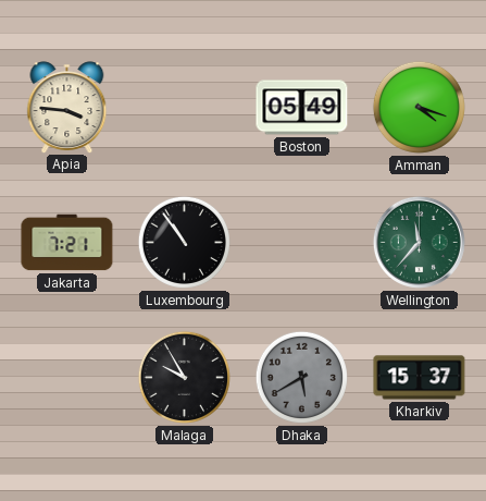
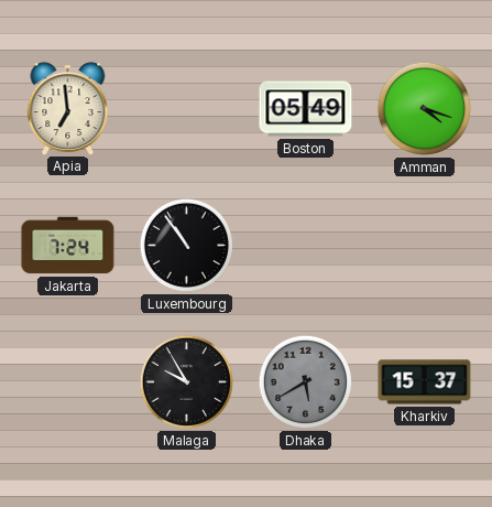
Apia: 3:46 -> 6:59 (68, 108)
Jakarta: 7:21 -> 7:24 (68, 246)
Wellington: 11:37 -> none (419, 242)
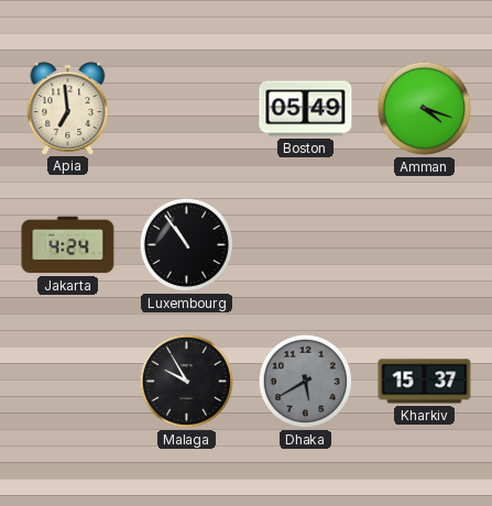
Jakarta: 7:24 -> 4:24 (68, 245)
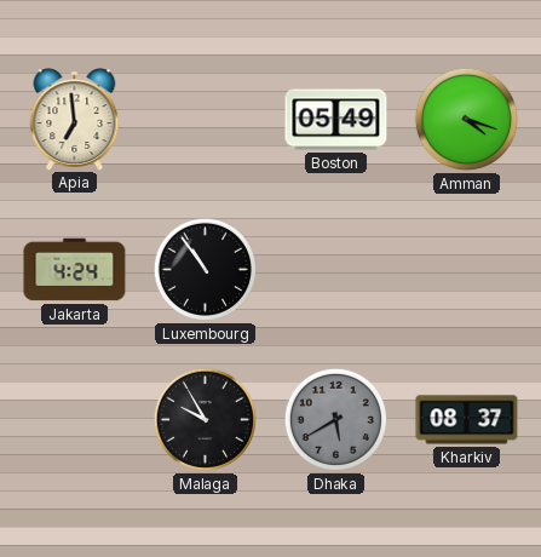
Kharkiv: 15:37 -> 08:37 (467, 420)
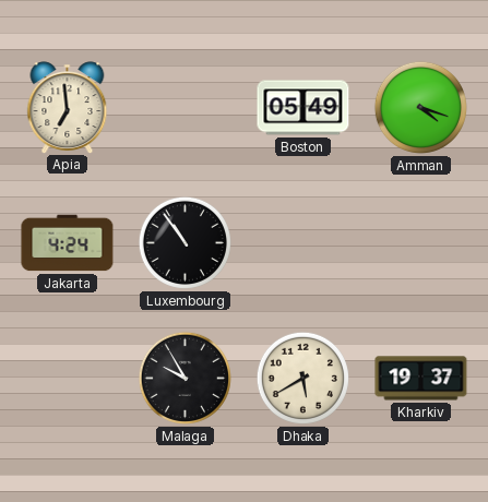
Dhaka dial: grey -> cream (302, 378)
Kharkiv: 08:37 -> 19:37 (421, 379)
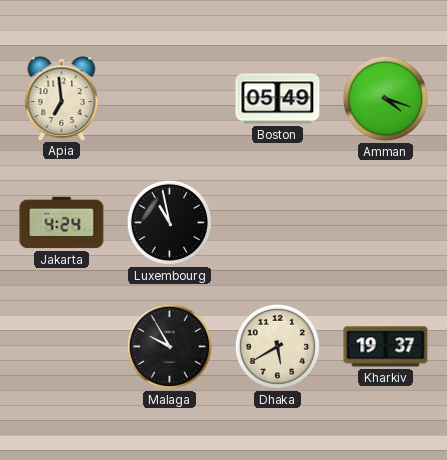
Luxembourg: 10:54 -> 10:58 (169, 222)
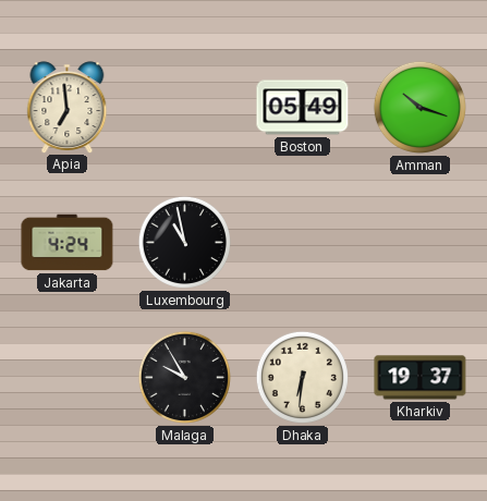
Amman: 4:18 -> 10:18 (419, 107)
Dhaka: 5:40 -> 6:31 (302, 377)
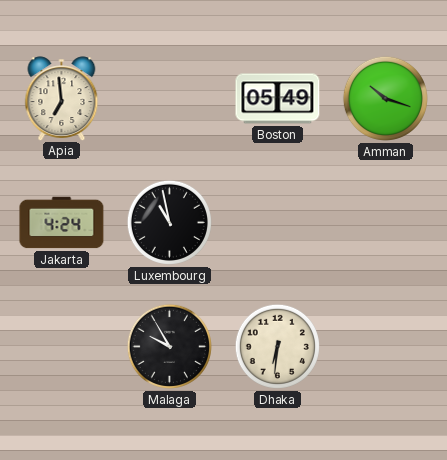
Kharkiv: 19:37 -> none (421, 378)
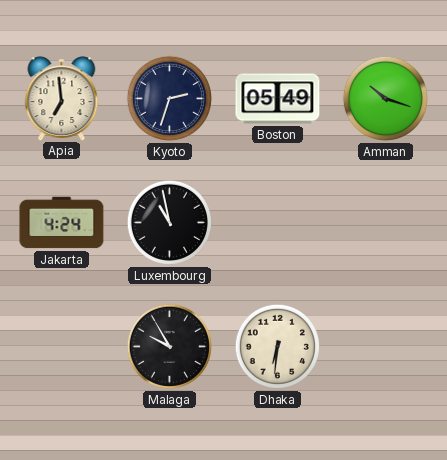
Kyoto: none -> 2:33 (169, 98)
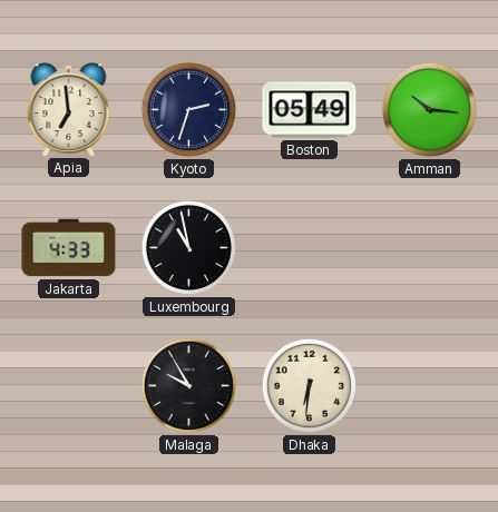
Amman: 10:18 -> 10:16 (429, 109)
Jakarta: 4:24 -> 4:33 (69, 248)
